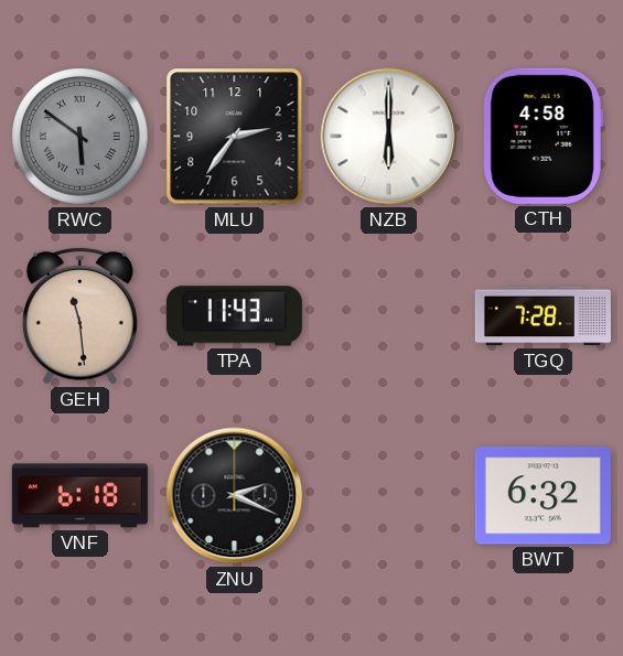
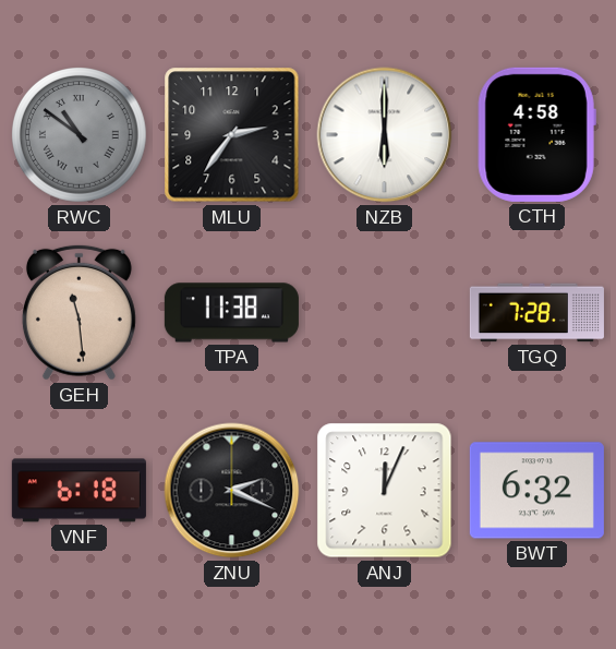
RWC: 5:51 -> 10:51 (80, 135)
TPA: 11:43 -> 11:38 (231, 313)
ANJ: none -> 12:04 (385, 491)
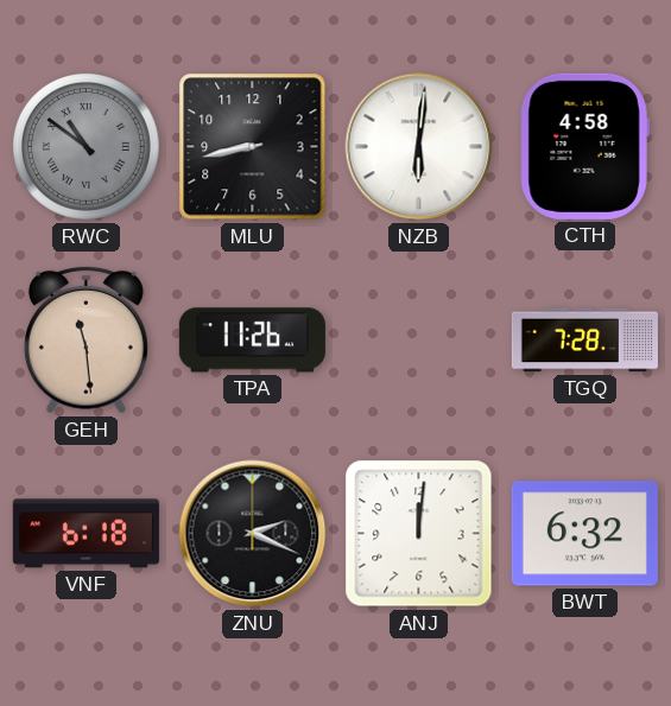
MLU: 2:36 -> 8:43 (253, 147)
NZB: 6:00 -> 6:01 (419, 147)
TPA: 11:38 -> 11:26 (252, 341)
ANJ: 12:04 -> 12:01 (419, 534)
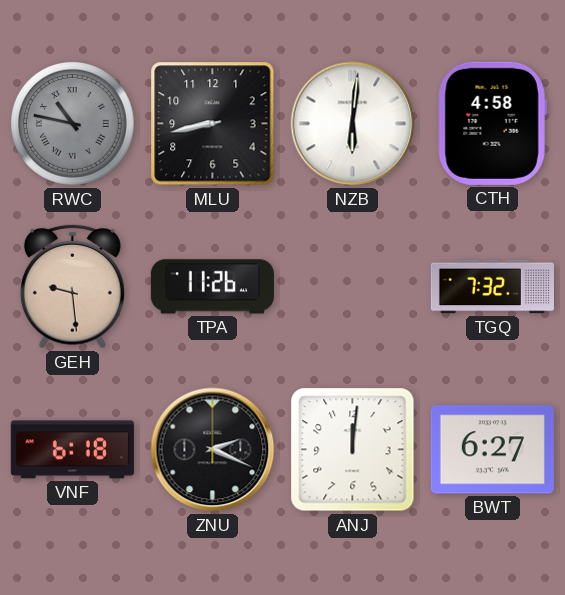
RWC: 10:51 -> 10:47 (73, 124)
GEH: 11:29 -> 9:29 (72, 286)
TGQ: 7:28 -> 7:32 (492, 287)
BWT: 6:32 -> 6:27 (492, 450)
